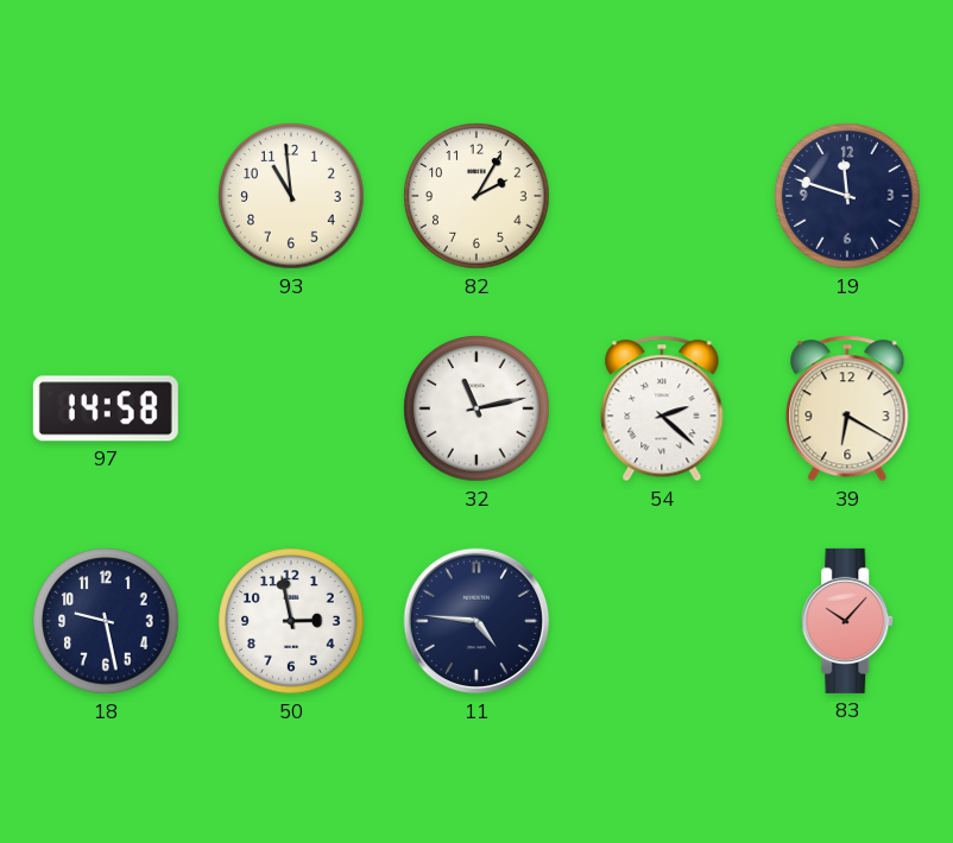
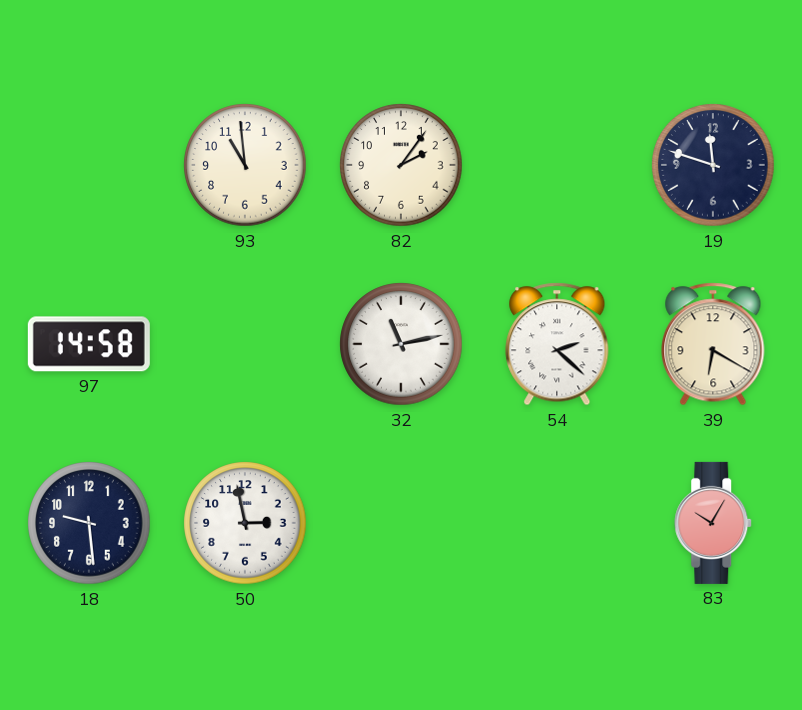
82: 2:05 -> 2:06 (401, 165)
18: 9:28 -> 9:29 (89, 523)
11: 4:46 -> none (476, 621)
83: 10:07 -> 10:05 (714, 523)
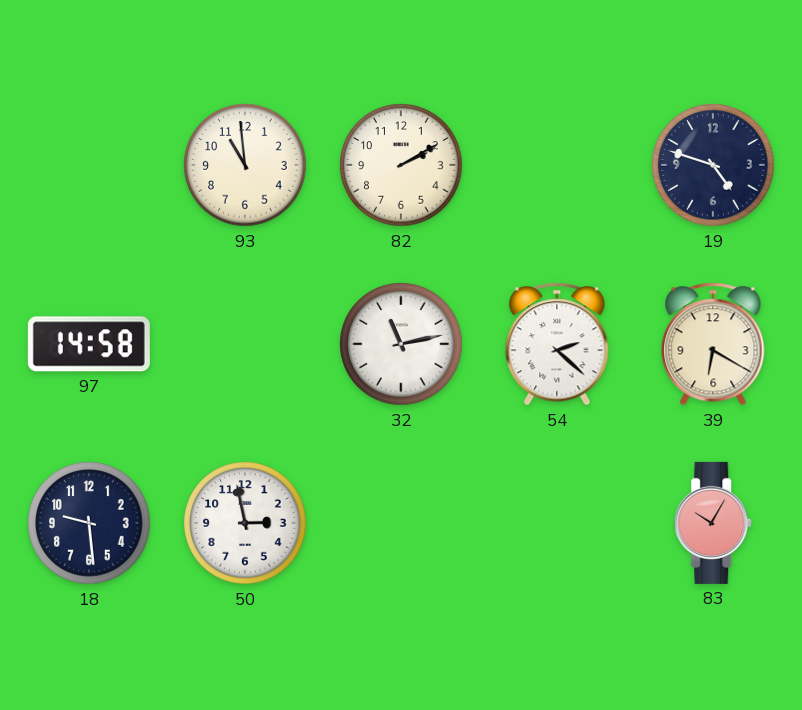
82: 2:06 -> 2:10 (401, 165)
19: 11:48 -> 4:48 (713, 165)
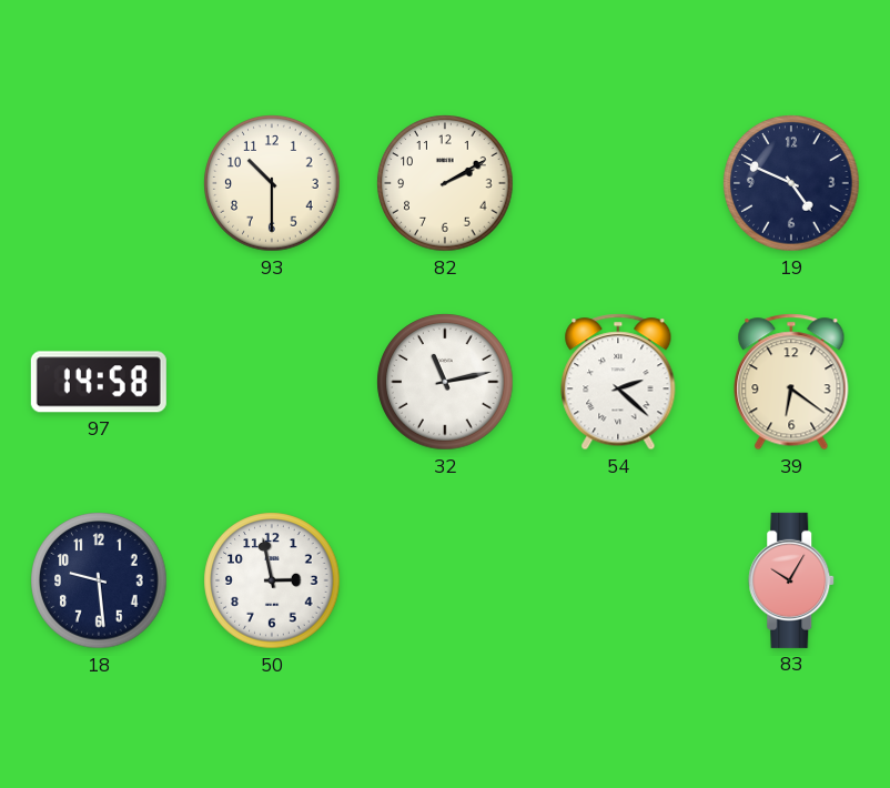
93: 10:59 -> 10:30 (272, 183)
19: 4:48 -> 4:49 (791, 183)
39: 6:20 -> 6:21 (791, 382)
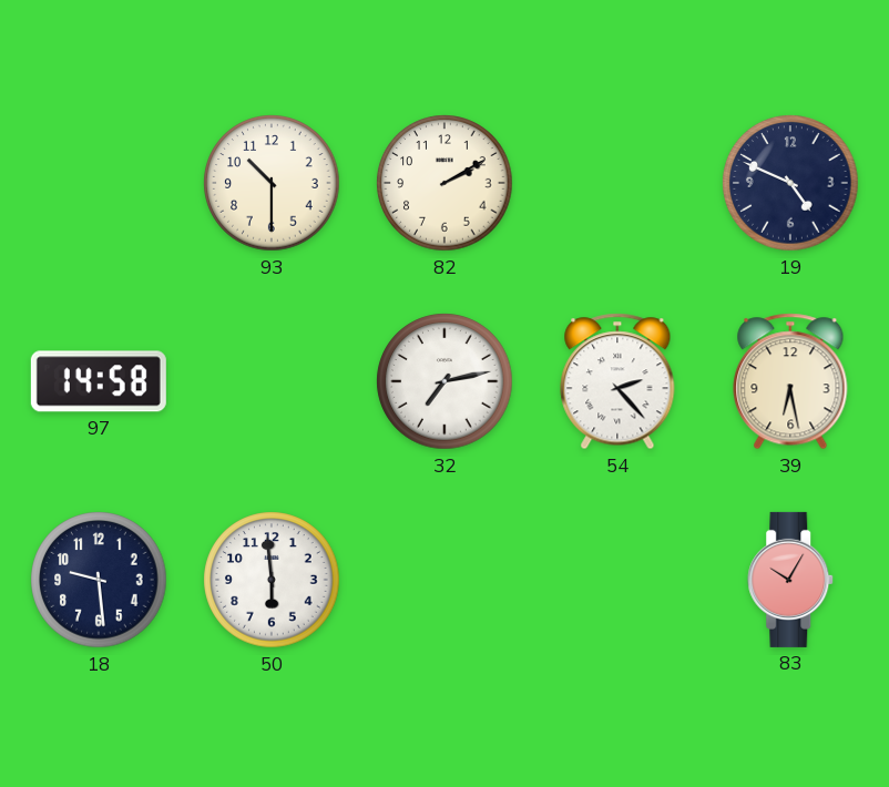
32: 11:13 -> 7:13 (445, 381)
54: 2:22 -> 2:23 (617, 381)
39: 6:21 -> 6:28 (790, 381)
50: 2:58 -> 5:59 (272, 580)
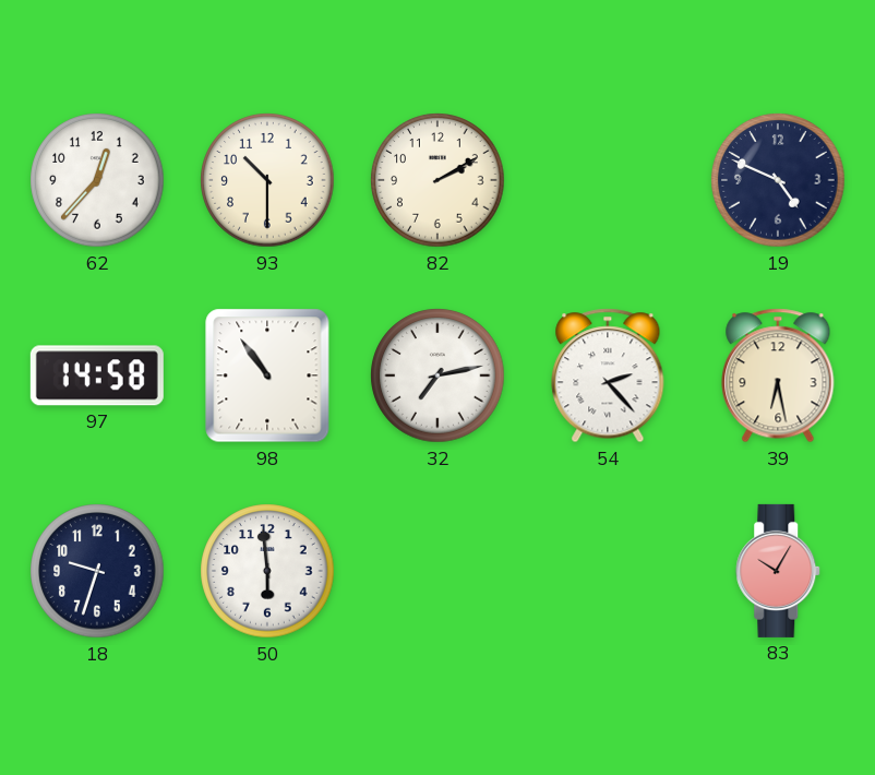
62: none -> 12:37 (97, 180)
98: none -> 10:54 (267, 375)
18: 9:29 -> 9:33 (97, 571)
